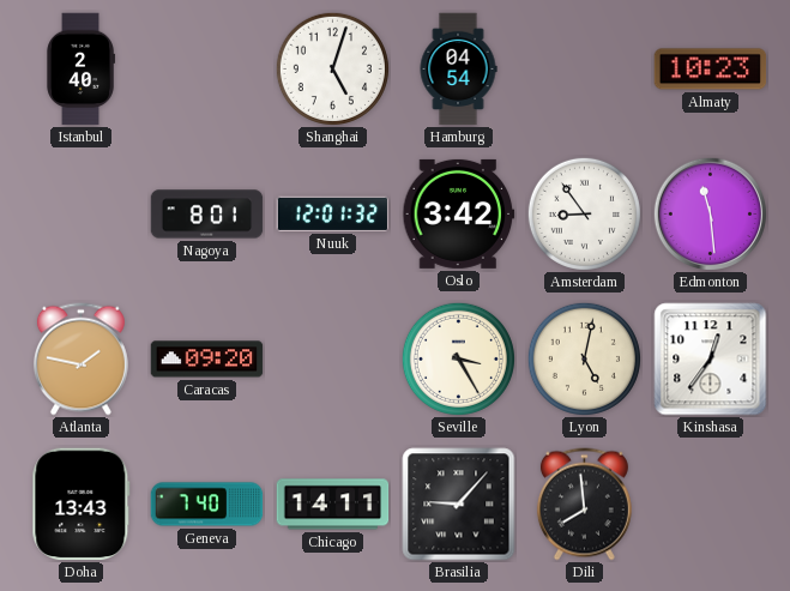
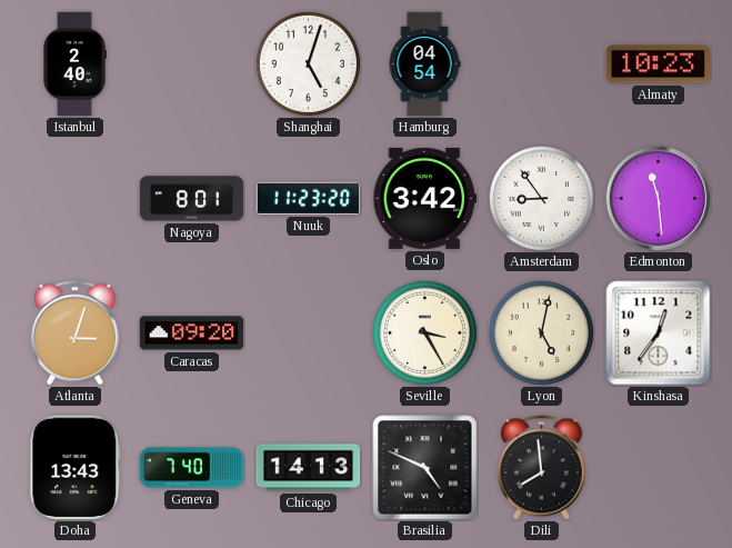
Nuuk: 12:01 -> 11:23 (309, 198)
Atlanta: 1:47 -> 3:03 (74, 333)
Chicago: 14:11 -> 14:13 (309, 468)
Brasilia: 9:07 -> 4:49 (425, 468)
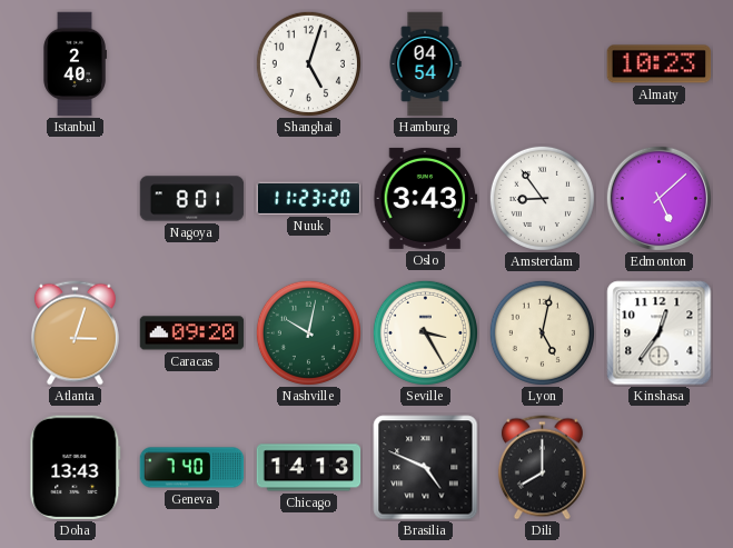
Oslo: 3:42 -> 3:43 (426, 198)
Edmonton: 11:29 -> 5:08 (658, 198)
Nashville: none -> 10:02 (308, 332)
Dili: 7:59 -> 8:00 (542, 468)
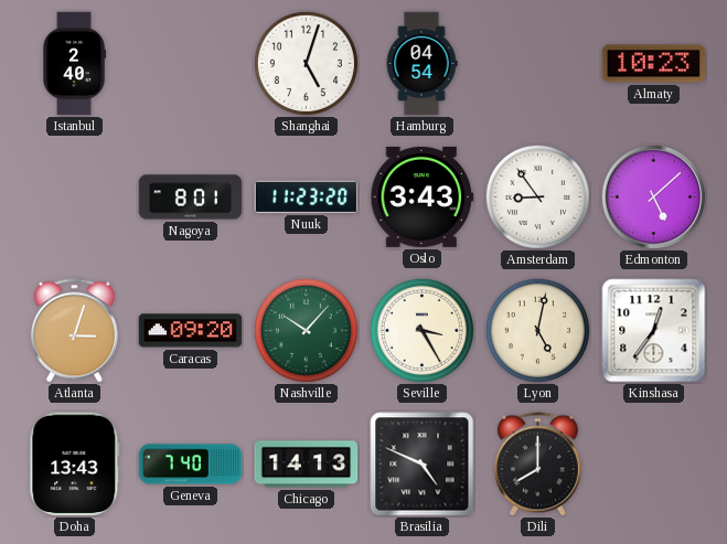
Nashville: 10:02 -> 10:07 (306, 330)
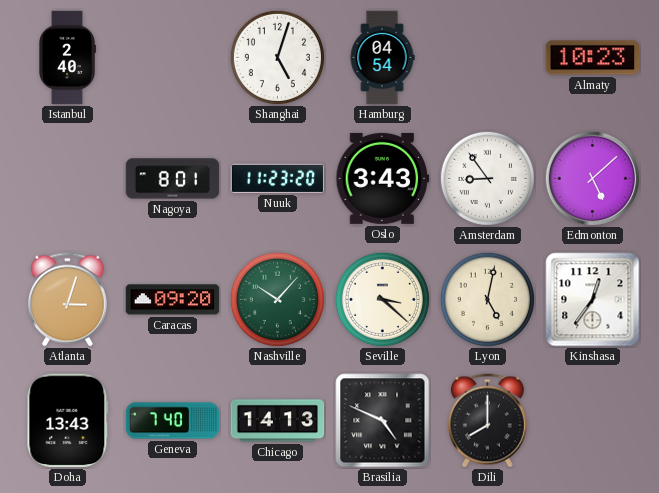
Seville: 3:25 -> 3:22 (382, 299)
